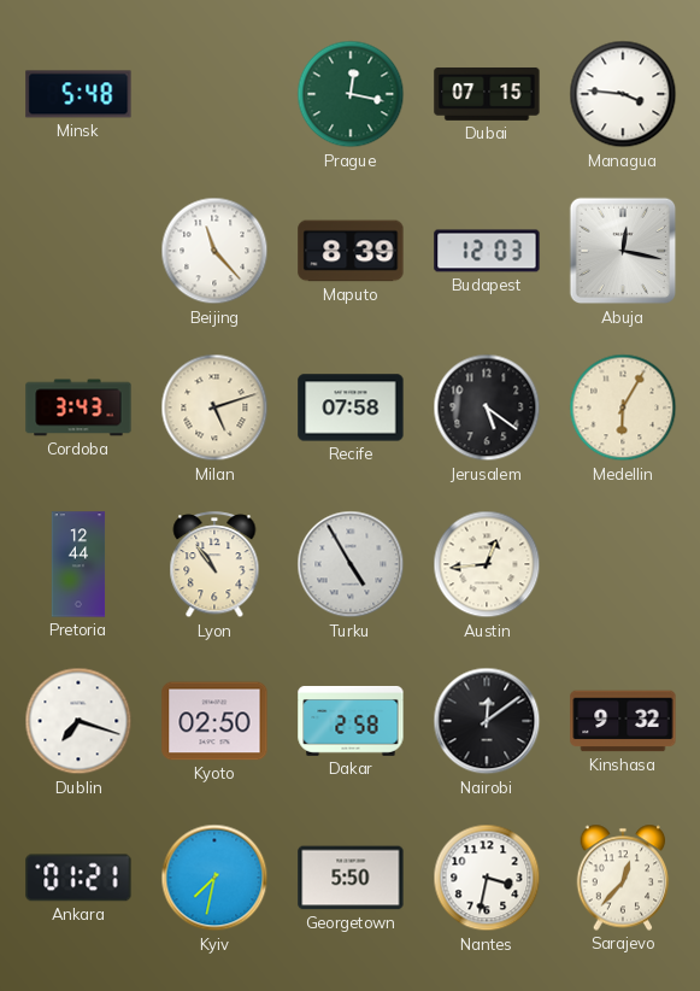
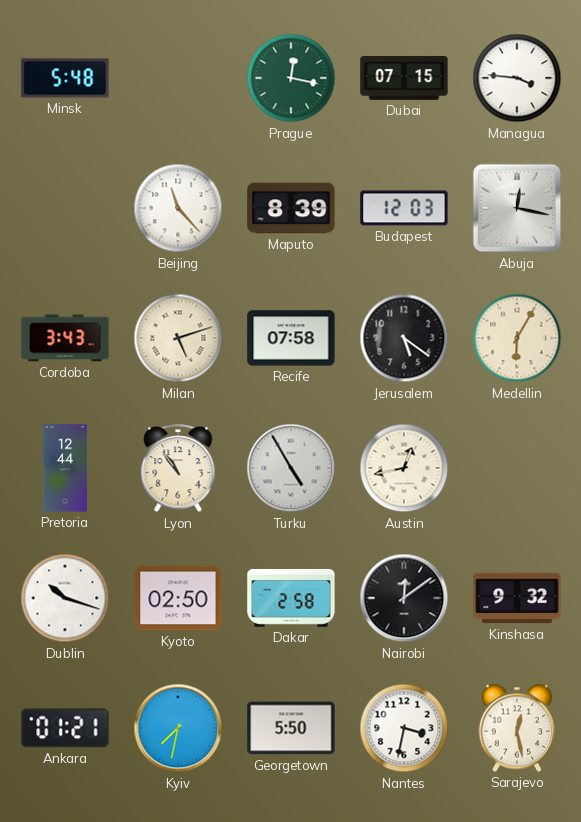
Austin: 12:44 -> 12:43 (404, 468)
Dublin: 7:18 -> 10:18 (65, 598)
Sarajevo: 12:37 -> 12:28 (517, 728)
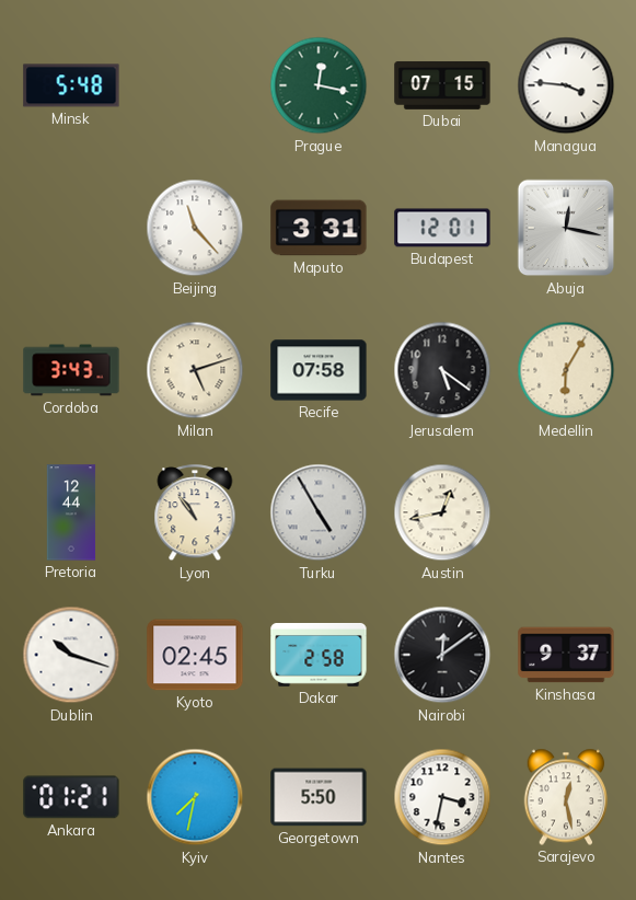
Maputo: 8:39 -> 3:31 (319, 228)
Budapest: 12:03 -> 12:01 (442, 228)
Kyoto: 02:50 -> 02:45 (195, 655)
Kinshasa: 9:32 -> 9:37 (566, 655)
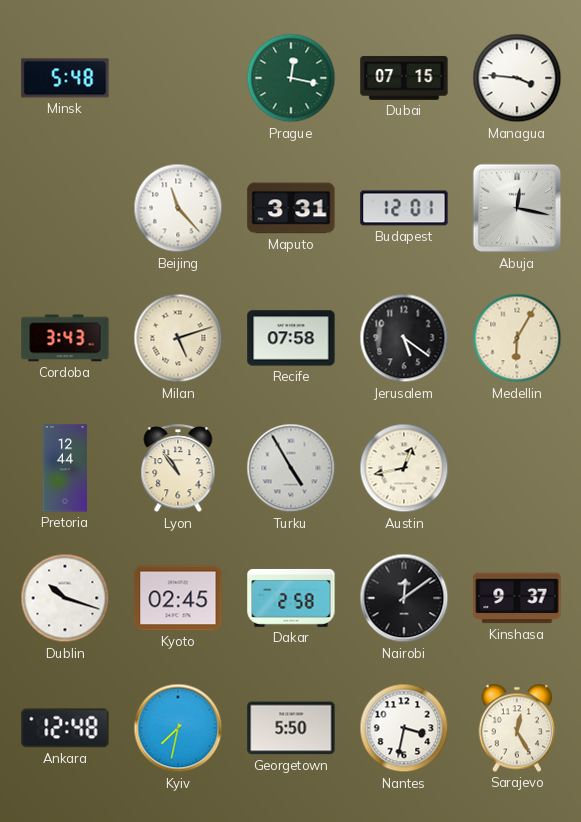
Ankara: 01:21 -> 12:48 (65, 728)
Sarajevo: 12:28 -> 12:25 (517, 728)
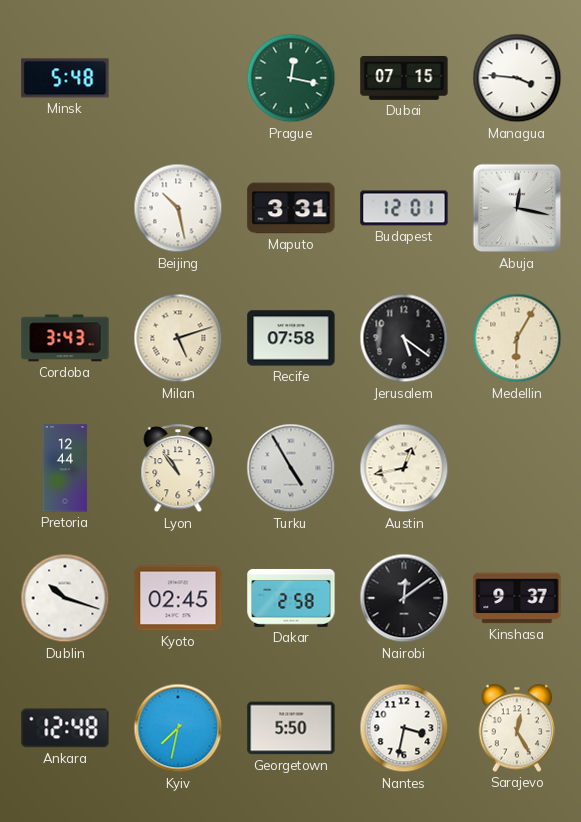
Beijing: 11:23 -> 10:28 (178, 208)
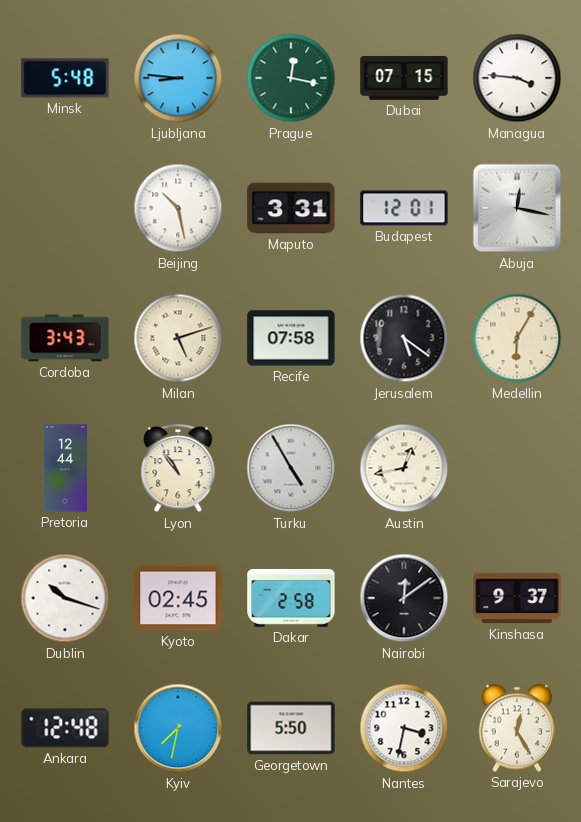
Ljubljana: none -> 8:46 (178, 78)
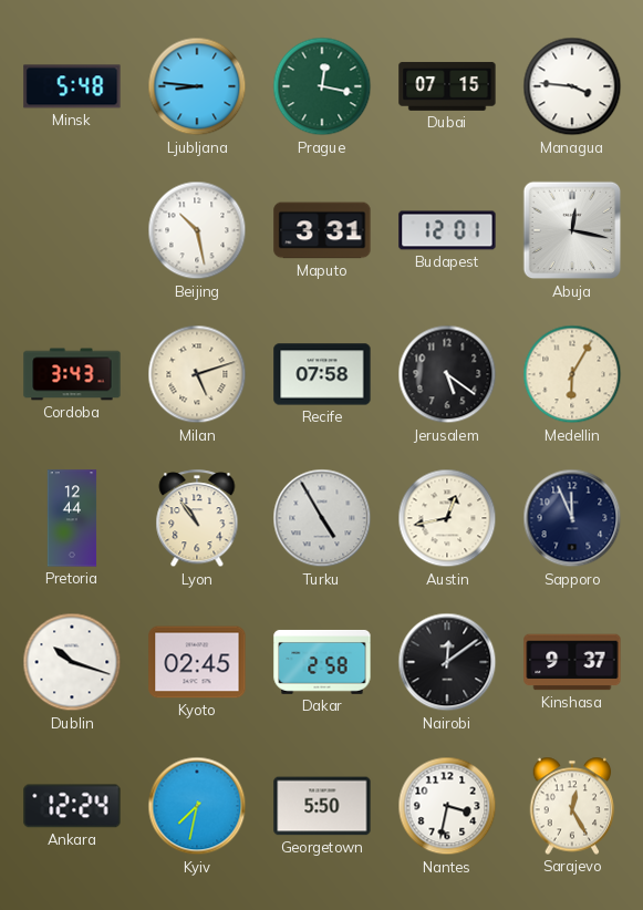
Sapporo: none -> 11:56 (572, 518)
Ankara: 12:48 -> 12:24 (72, 806)
